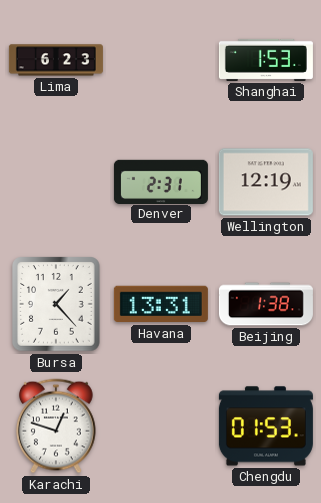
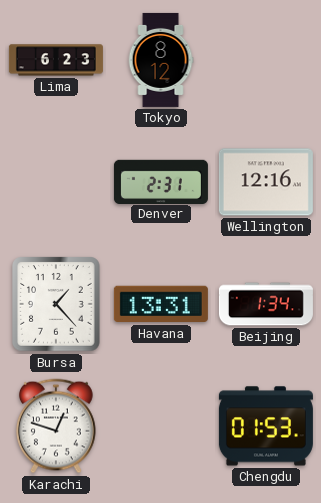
Tokyo: none -> 8:12 (161, 60)
Shanghai: 1:53 -> none (266, 60)
Wellington: 12:19 -> 12:16 (266, 182)
Beijing: 1:38 -> 1:34 (266, 304)
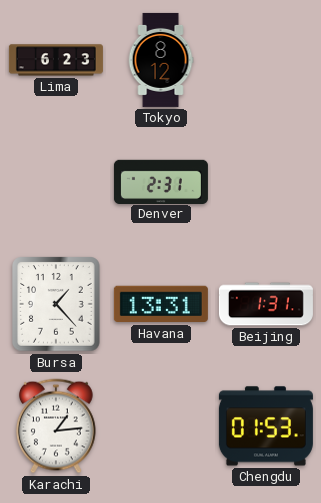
Wellington: 12:16 -> none (266, 182)
Beijing: 1:34 -> 1:31 (266, 304)
Karachi: 12:48 -> 1:14 (56, 426)
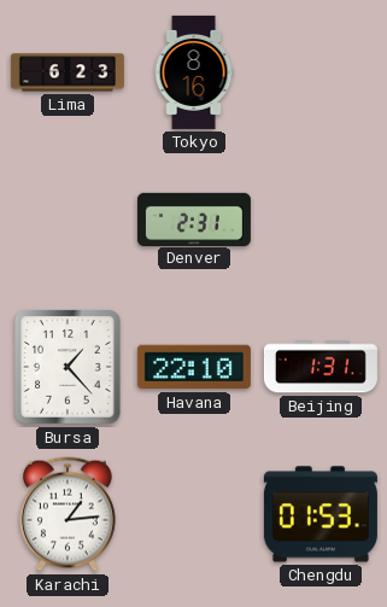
Tokyo: 8:12 -> 8:16 (194, 72)
Havana: 13:31 -> 22:10 (194, 367)
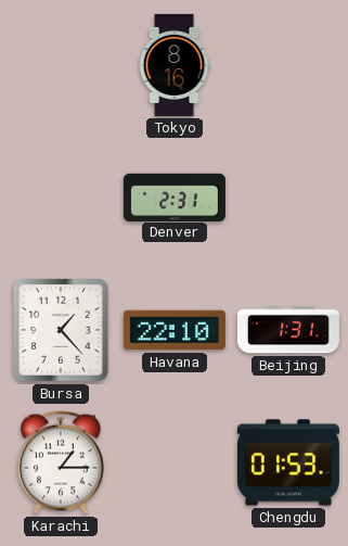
Lima: 6:23 -> none (68, 72)
Karachi: 1:14 -> 1:15 (61, 462)
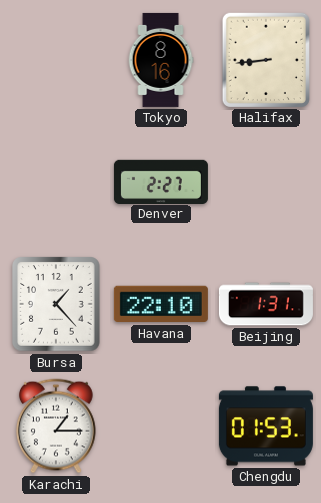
Halifax: none -> 8:44 (266, 60)
Denver: 2:31 -> 2:27 (161, 181)
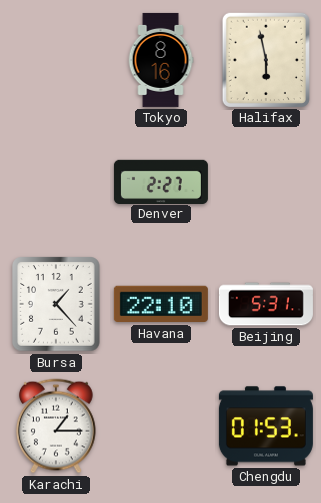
Halifax: 8:44 -> 5:58 (266, 60)
Beijing: 1:31 -> 5:31 (266, 304)
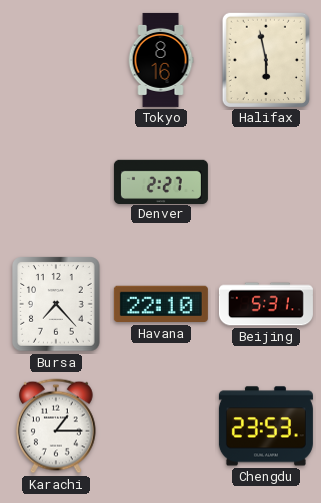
Bursa: 1:23 -> 7:23 (57, 304)
Chengdu: 01:53 -> 23:53 (266, 426)
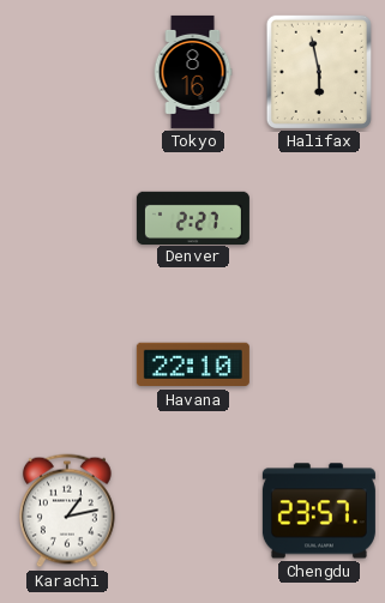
Bursa: 7:23 -> none (57, 304)
Beijing: 5:31 -> none (266, 304)
Karachi: 1:15 -> 1:13 (67, 511)
Chengdu: 23:53 -> 23:57 (319, 511)
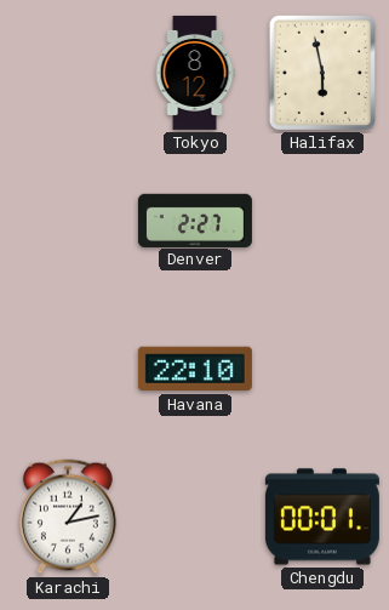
Tokyo: 8:16 -> 8:12 (195, 73)
Chengdu: 23:57 -> 00:01 (322, 517)
